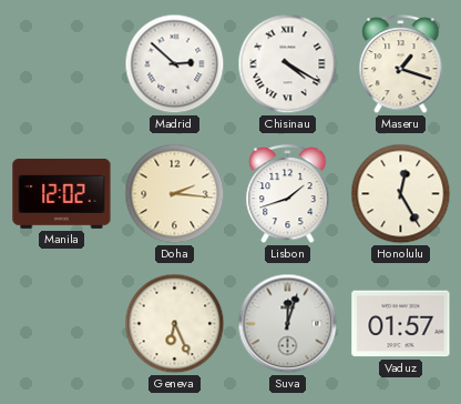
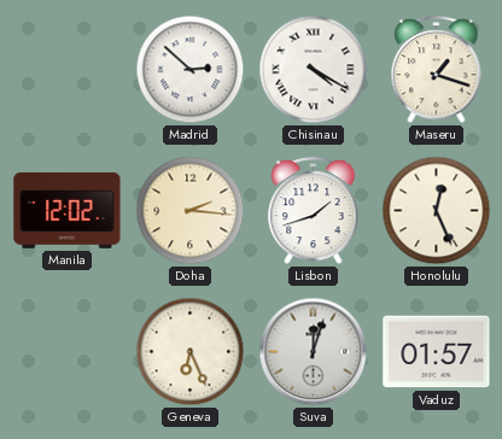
Honolulu: 12:25 -> 12:26 (437, 211)
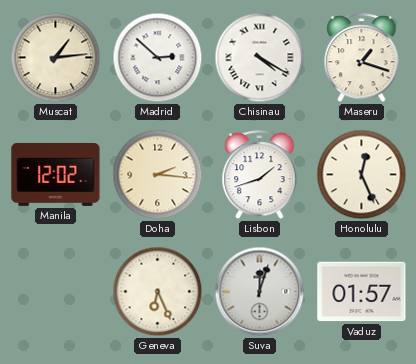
Muscat: none -> 1:14 (56, 58)
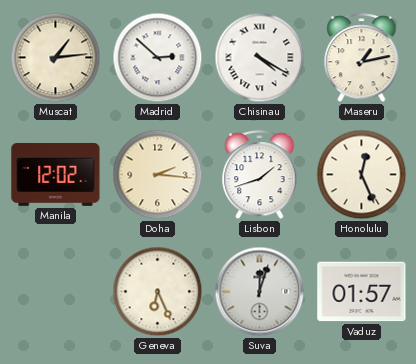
Maseru: 1:18 -> 1:13 (362, 58)
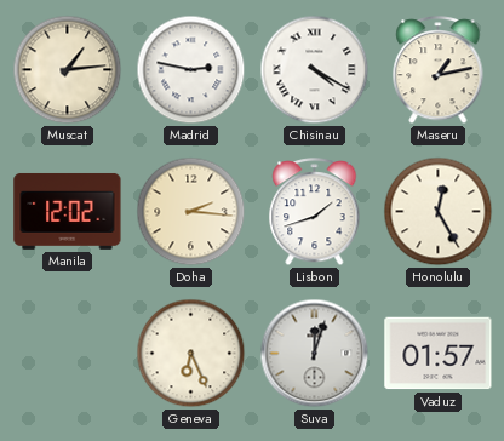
Madrid: 2:52 -> 2:47 (191, 70)
Honolulu: 12:26 -> 12:25 (439, 212)
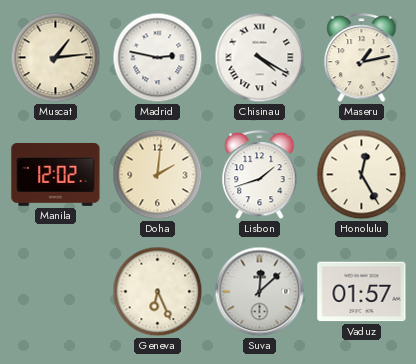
Doha: 2:16 -> 2:01 (158, 175)
Suva: 12:03 -> 12:08 (260, 292)
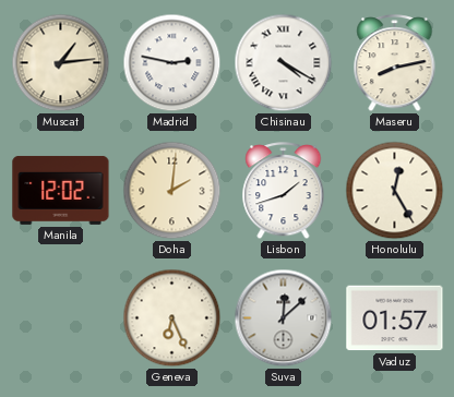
Maseru: 1:13 -> 8:13 (395, 63)
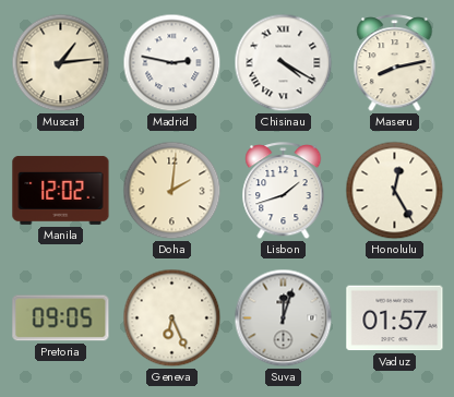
Pretoria: none -> 09:05 (61, 318)
Suva: 12:08 -> 12:03 (284, 318)
